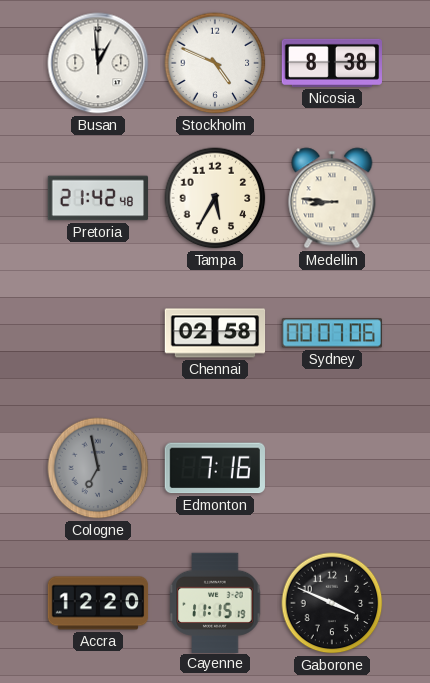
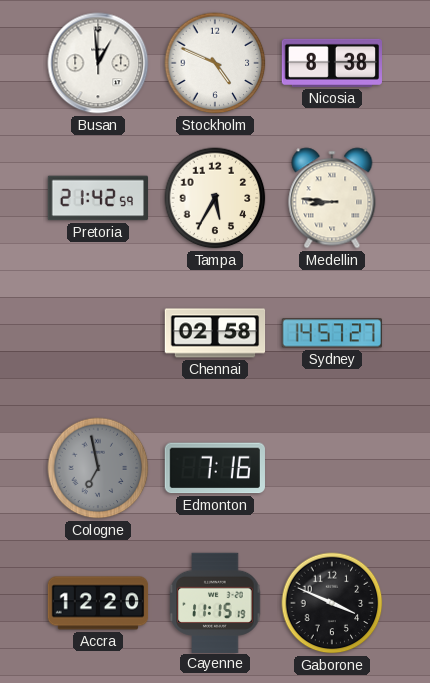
Pretoria: 21:42:48 -> 21:42:59 (98, 198)
Sydney: 00:07 -> 14:57 (331, 333)
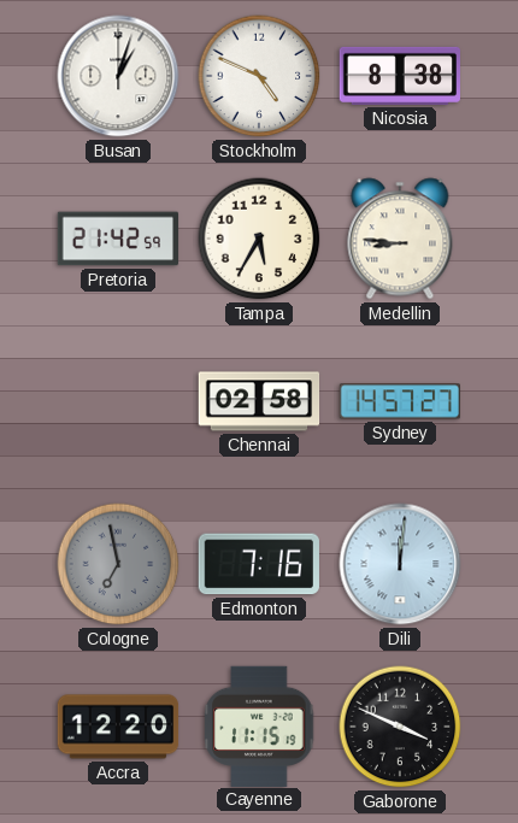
Busan: 12:59 -> 1:03 (118, 76)
Dili: none -> 12:01 (400, 564)
